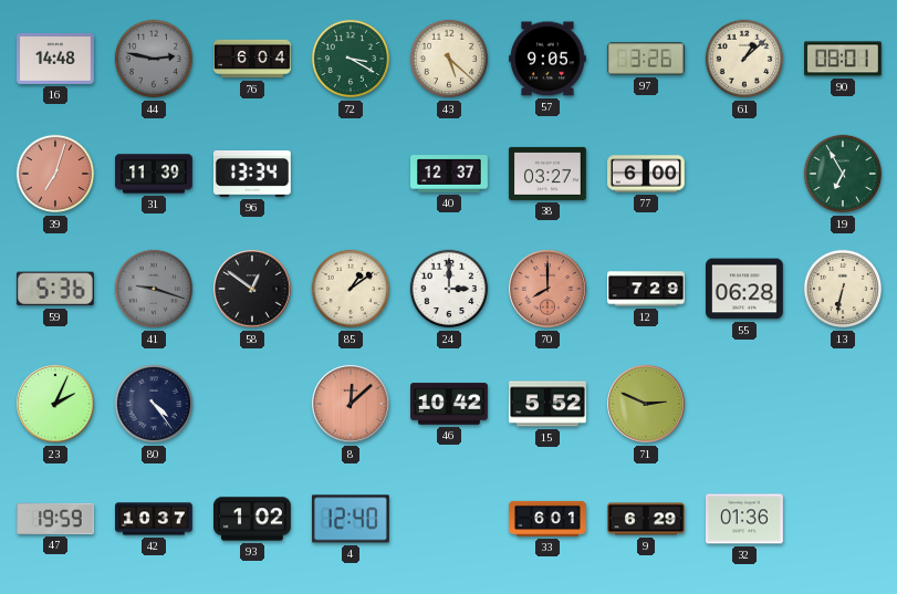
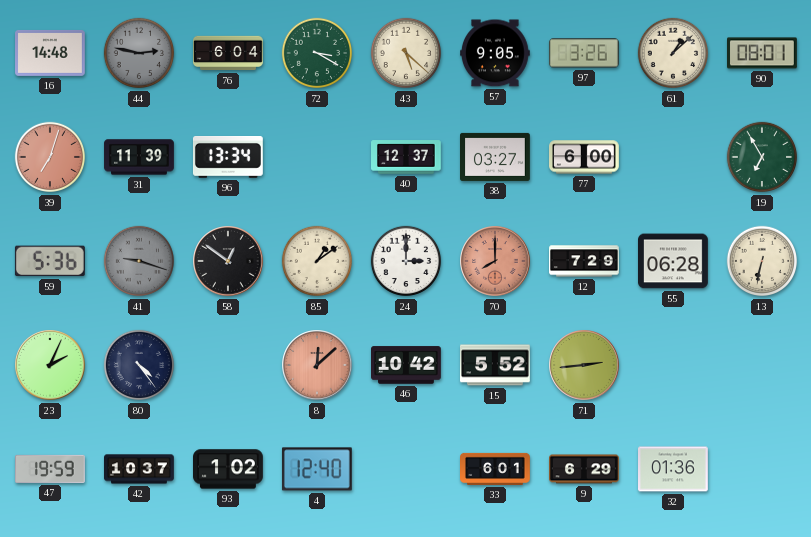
71: 2:49 -> 2:44 (584, 365)
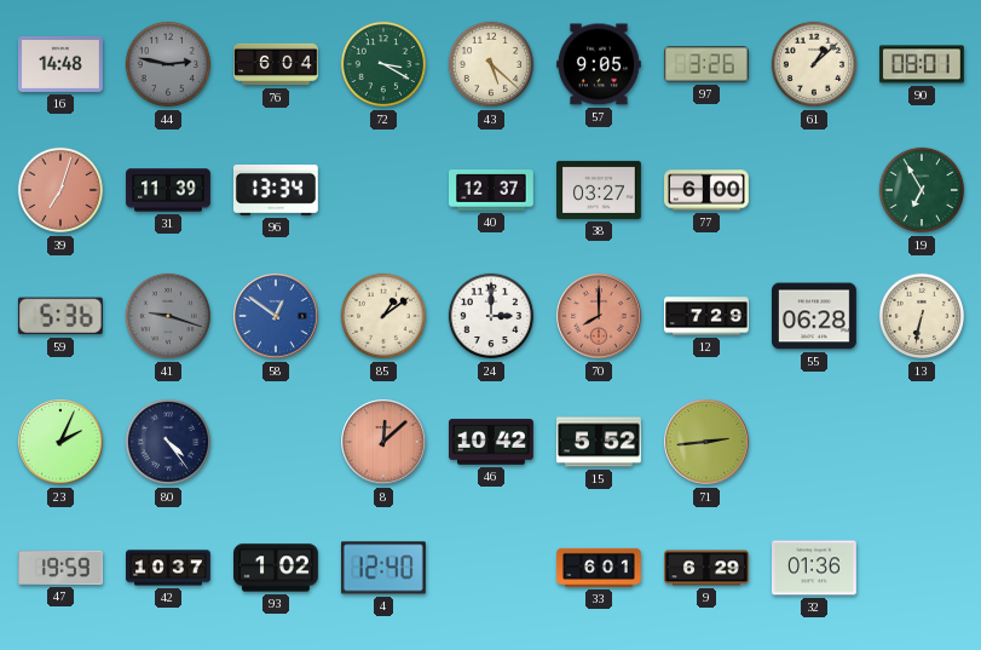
58 dial: black -> blue (276, 316)
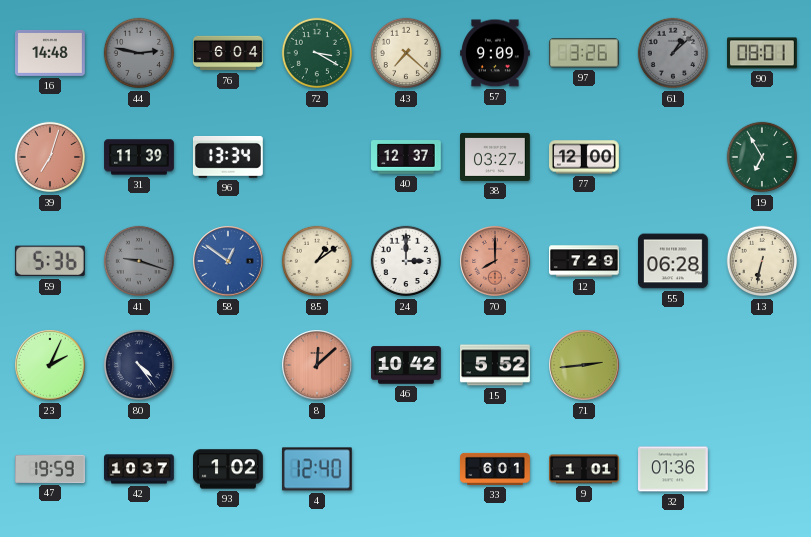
43: 5:22 -> 7:22 (406, 53)
57: 9:05 -> 9:09 (496, 53)
61 dial: cream -> grey (673, 53)
77: 6:00 -> 12:00 (585, 157)
9: 6:29 -> 1:01 (585, 469)
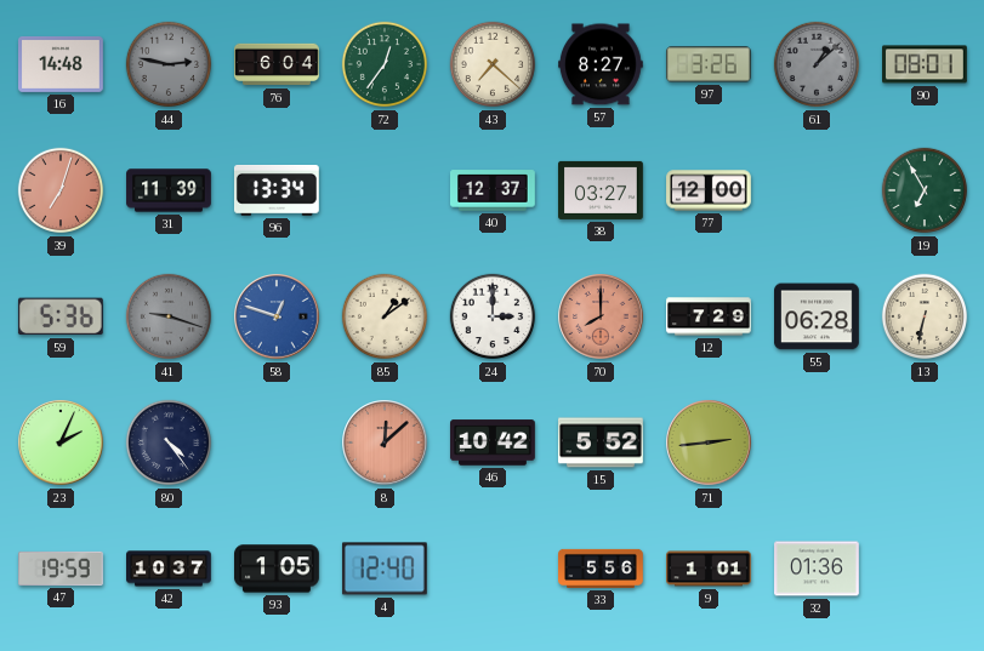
72: 3:20 -> 12:36 (385, 64)
57: 9:09 -> 8:27 (602, 64)
58: 12:51 -> 12:48 (277, 316)
93: 1:02 -> 1:05 (278, 569)
33: 6:01 -> 5:56 (601, 569)
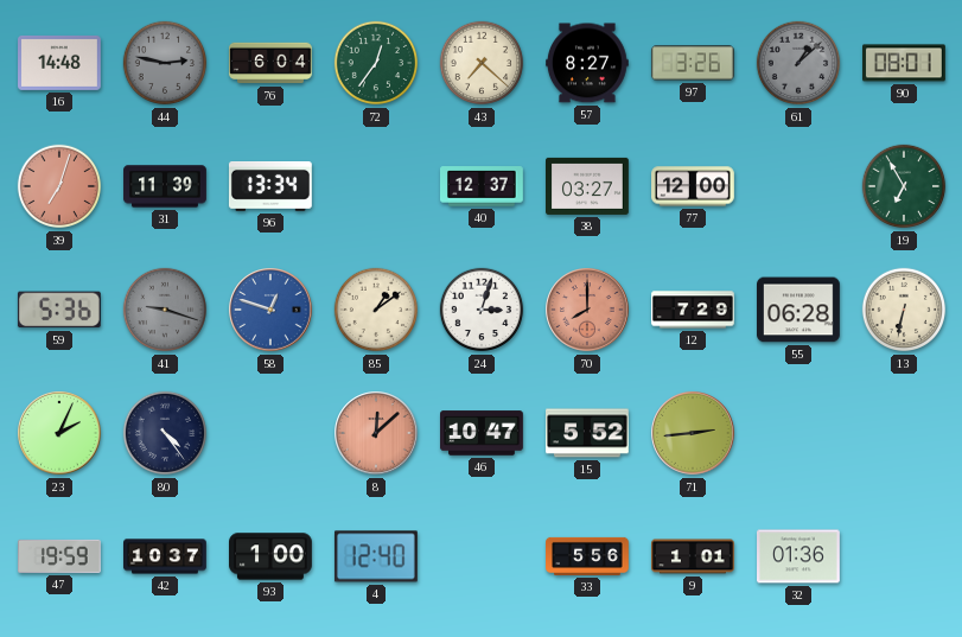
24: 3:00 -> 3:03 (482, 310)
46: 10:42 -> 10:47 (483, 433)
93: 1:05 -> 1:00 (272, 556)
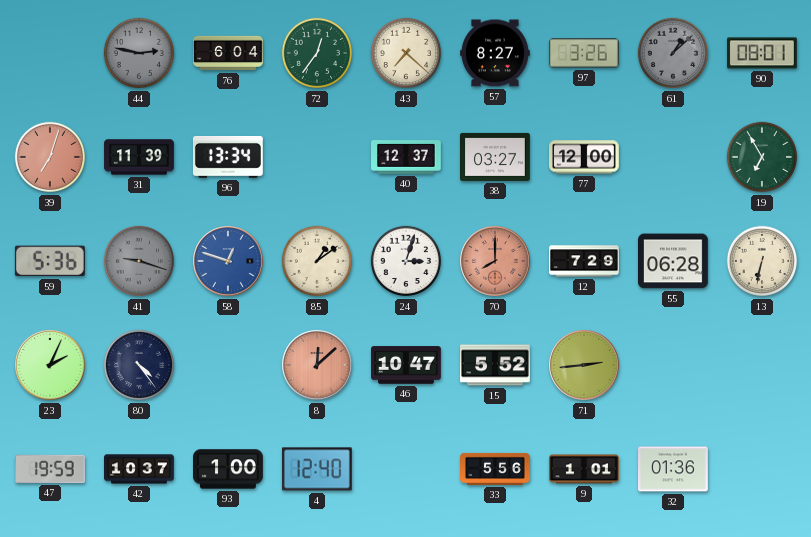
16: 14:48 -> none (60, 63)
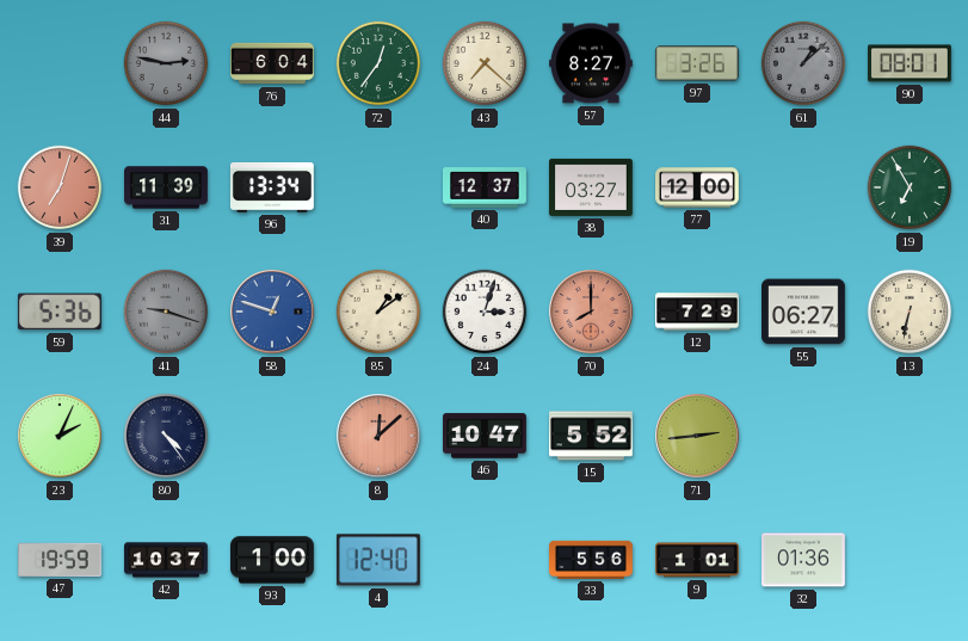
55: 06:28 -> 06:27 (804, 312)
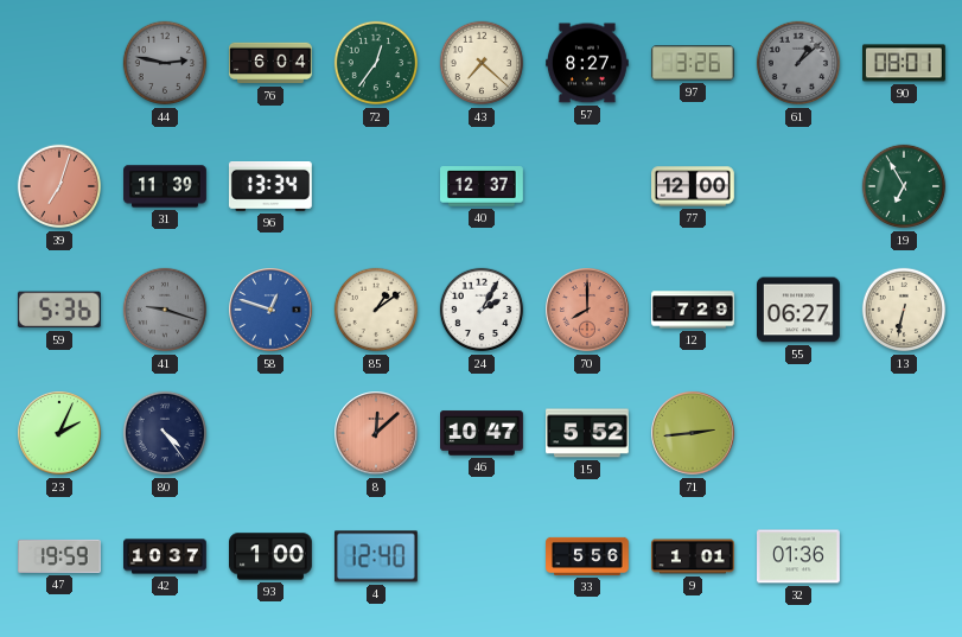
38: 03:27 -> none (592, 187)
24: 3:03 -> 2:05 (482, 310)
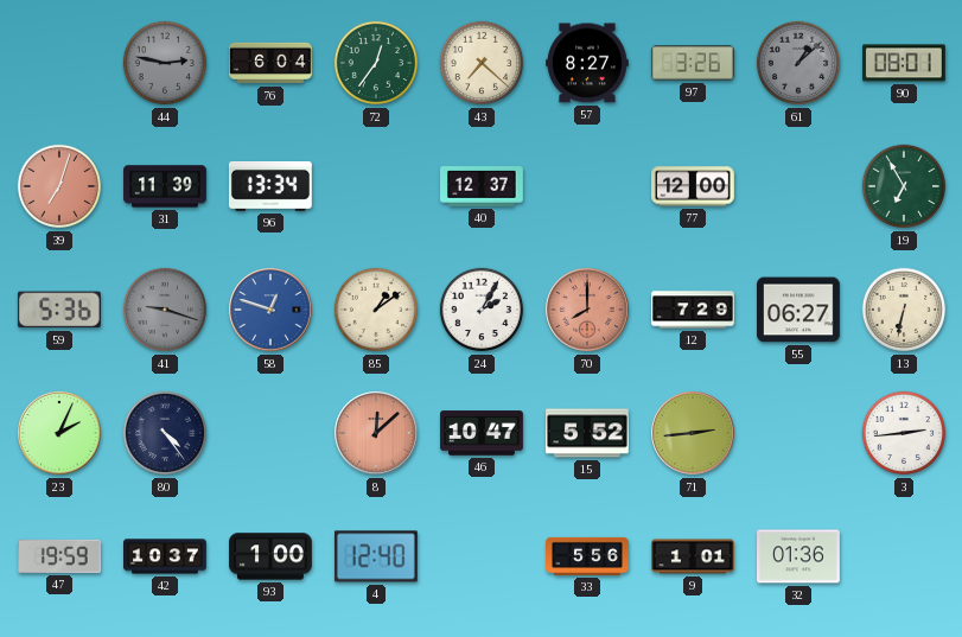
3: none -> 2:44 (904, 433)
